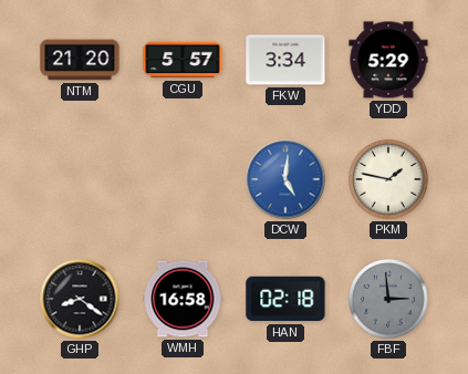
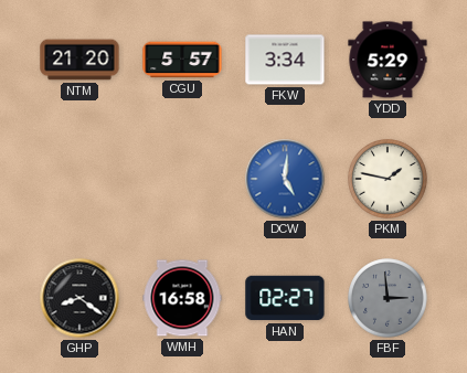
HAN: 02:18 -> 02:27 (285, 298)
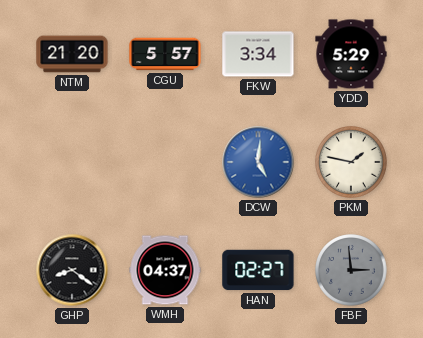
WMH: 16:58 -> 04:37 (165, 270)
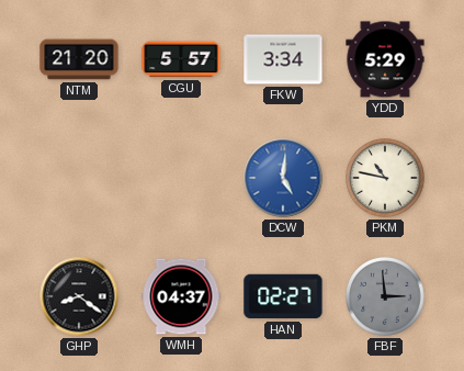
PKM: 1:47 -> 10:47 (385, 178)
